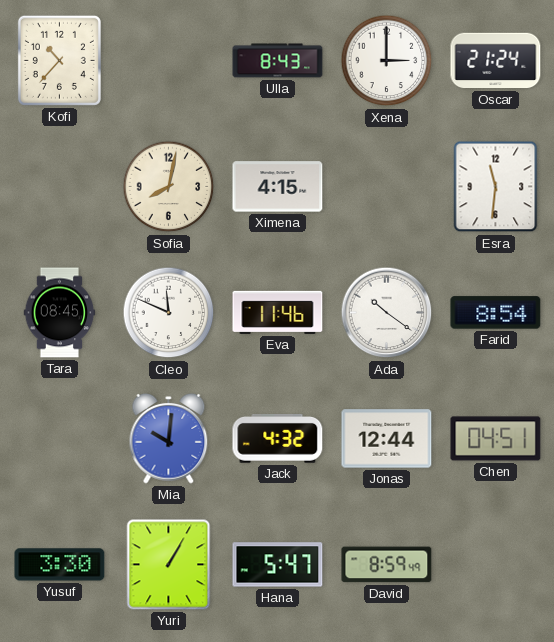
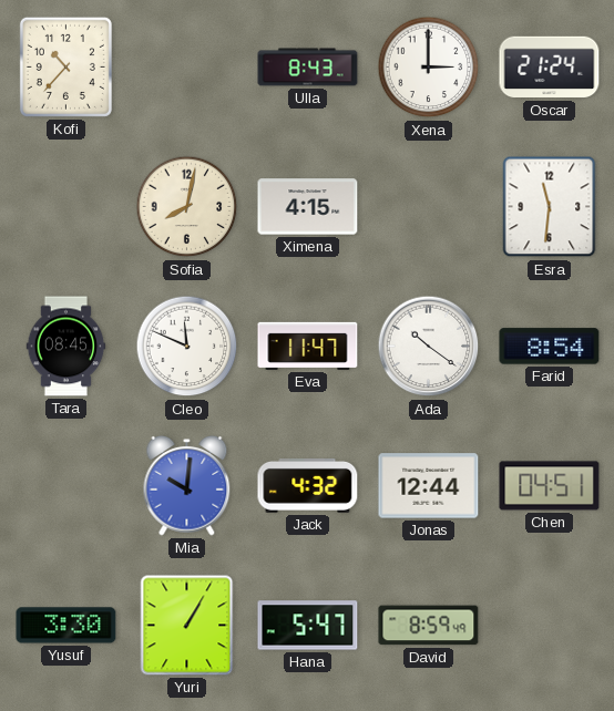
Eva: 11:46 -> 11:47 (308, 346)
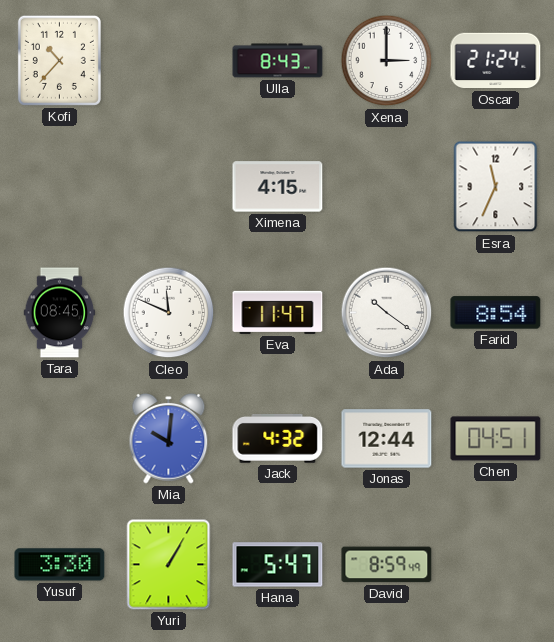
Sofia: 8:02 -> none (187, 207)
Esra: 11:31 -> 11:34 (496, 187)
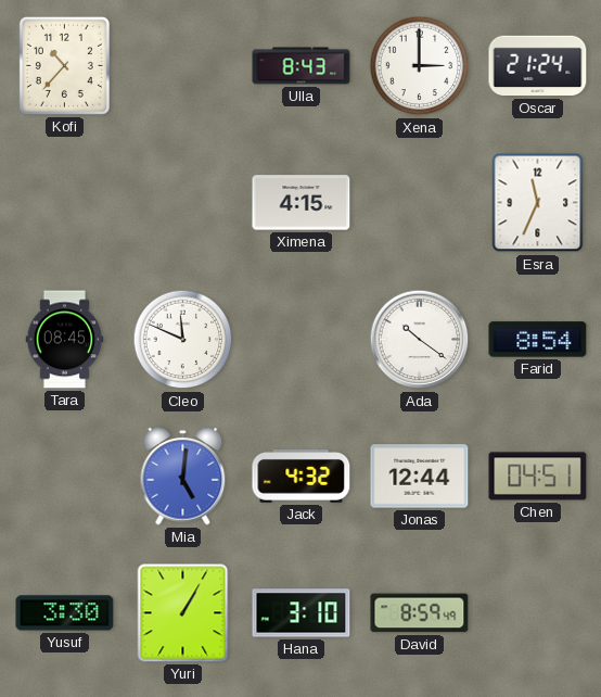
Eva: 11:47 -> none (278, 312)
Mia: 10:01 -> 5:01 (183, 476)
Hana: 5:47 -> 3:10 (302, 613)
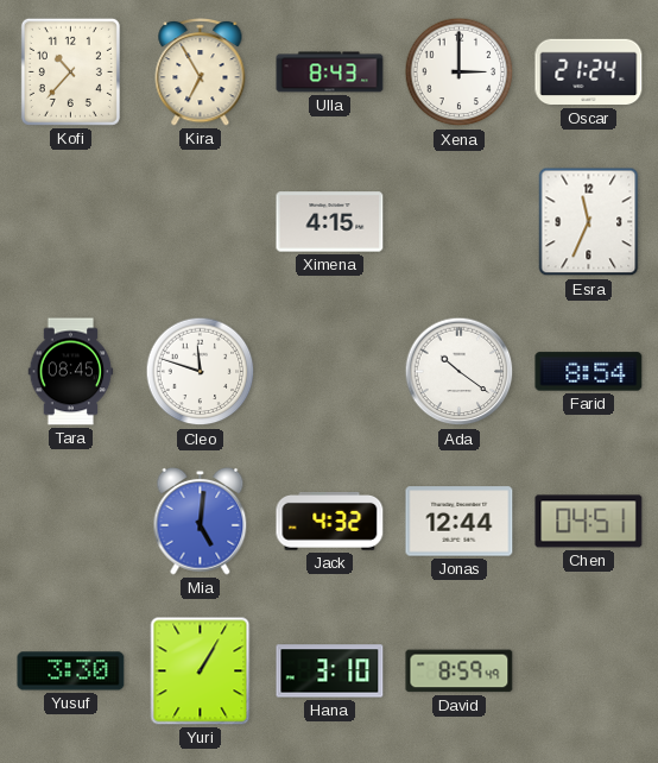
Kira: none -> 6:55 (201, 72)
Cleo: 11:49 -> 11:48 (201, 372)
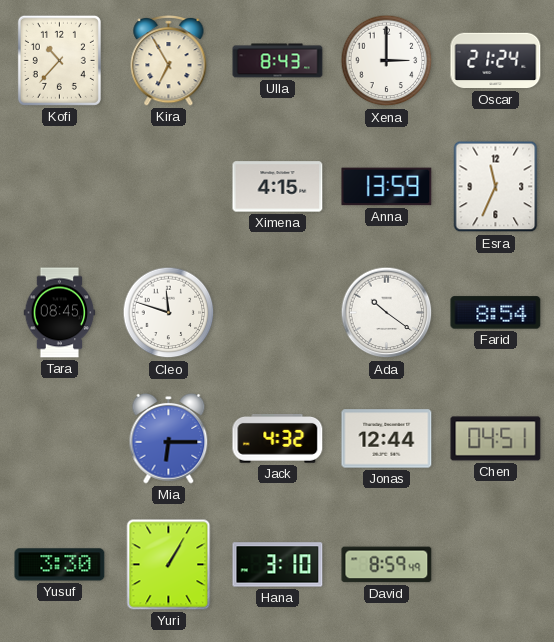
Anna: none -> 13:59 (387, 187)
Mia: 5:01 -> 6:15 (169, 438)
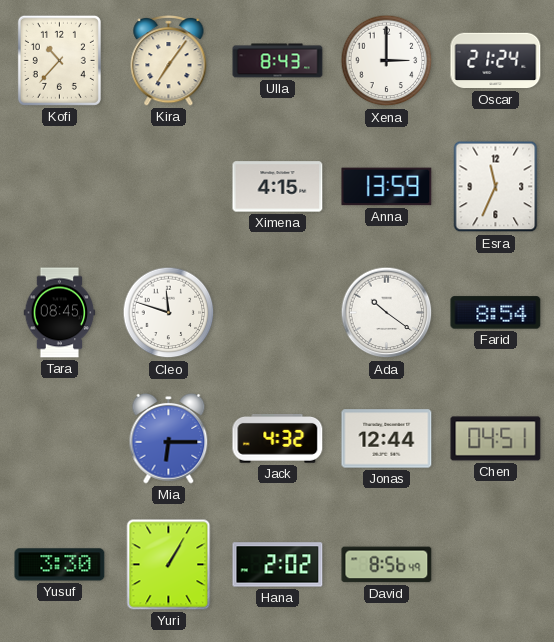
Kira: 6:55 -> 7:06 (169, 61)
Hana: 3:10 -> 2:02 (278, 565)
David: 8:59 -> 8:56 (387, 565)
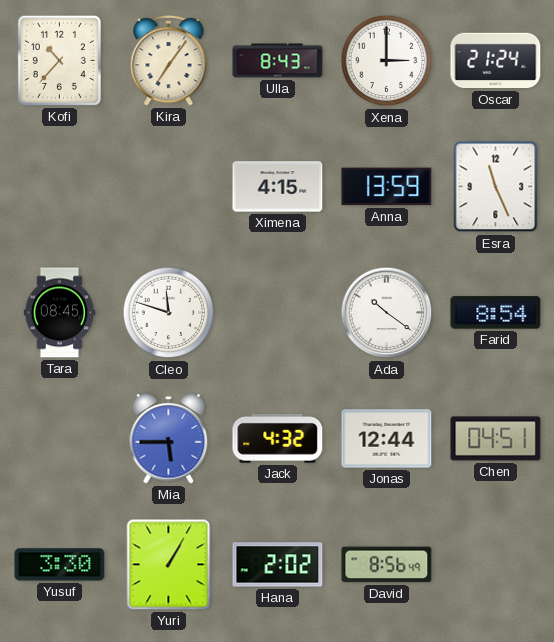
Esra: 11:34 -> 11:26 (496, 187)
Mia: 6:15 -> 5:45 (169, 438)
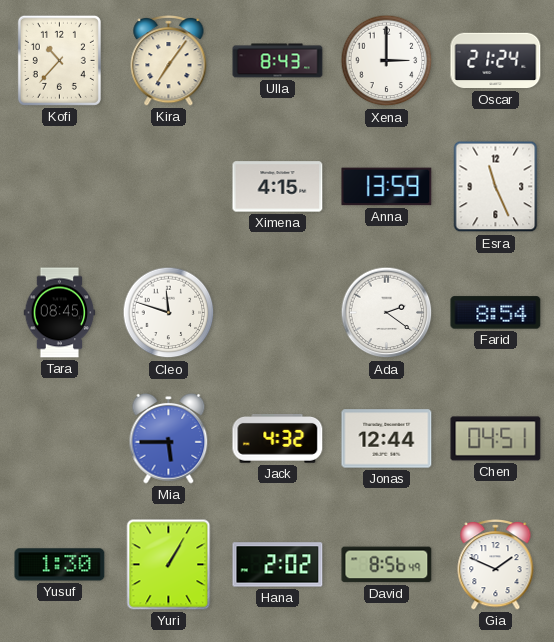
Ada: 10:21 -> 2:21 (387, 313)
Yusuf: 3:30 -> 1:30 (60, 565)
Gia: none -> 1:49 (496, 565)
